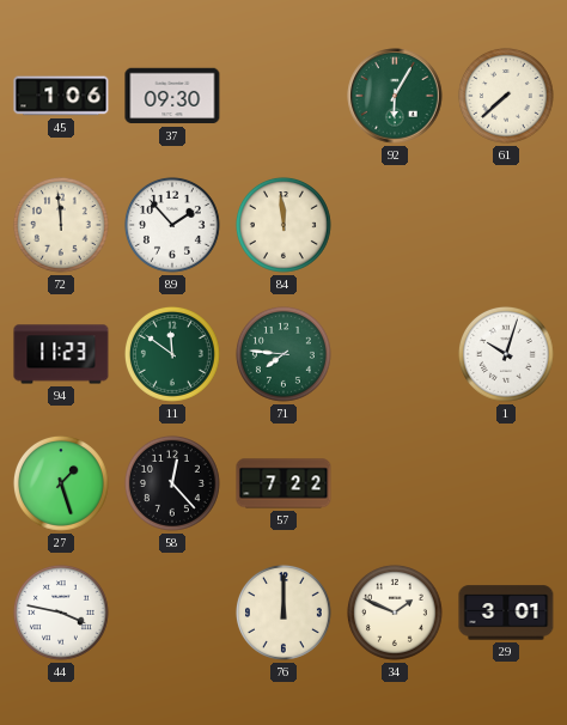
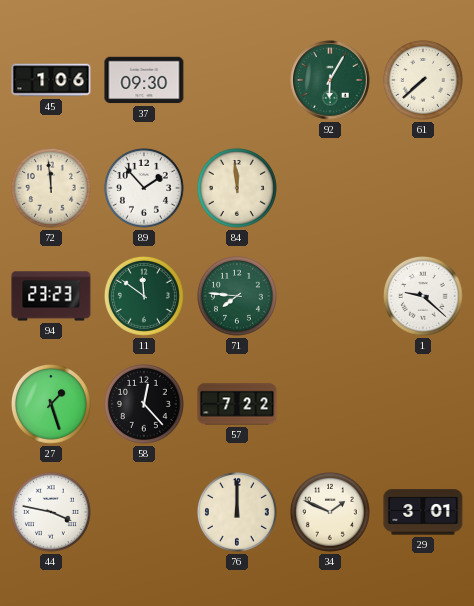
94: 11:23 -> 23:23 (51, 296)
1: 10:03 -> 9:22 (423, 296)
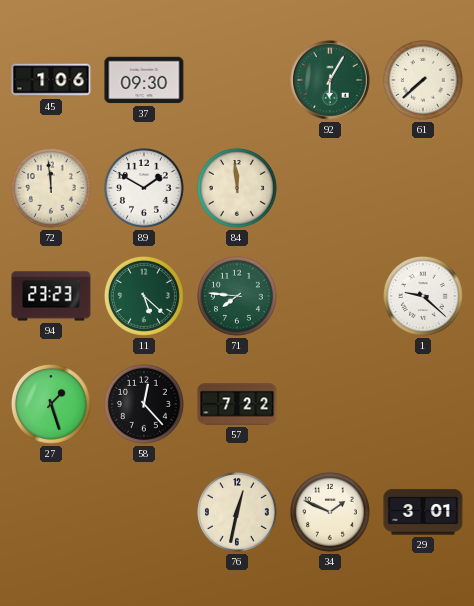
89: 1:53 -> 1:50 (144, 188)
11: 11:51 -> 5:22 (144, 296)
44: 3:47 -> none (51, 512)
76: 12:00 -> 12:32 (237, 512)
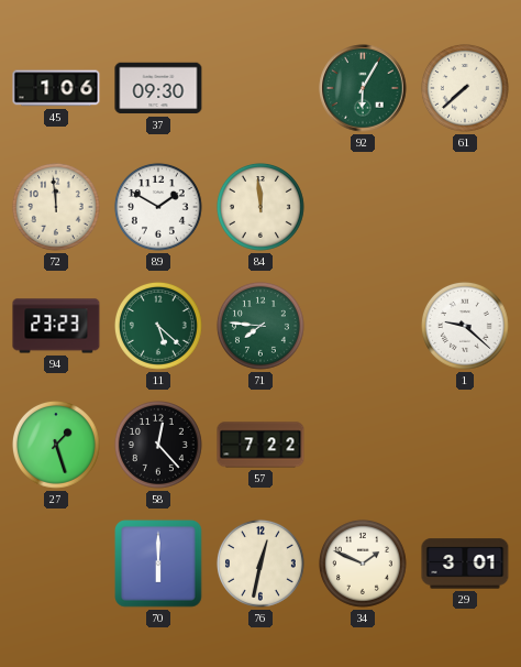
70: none -> 6:00 (158, 564)
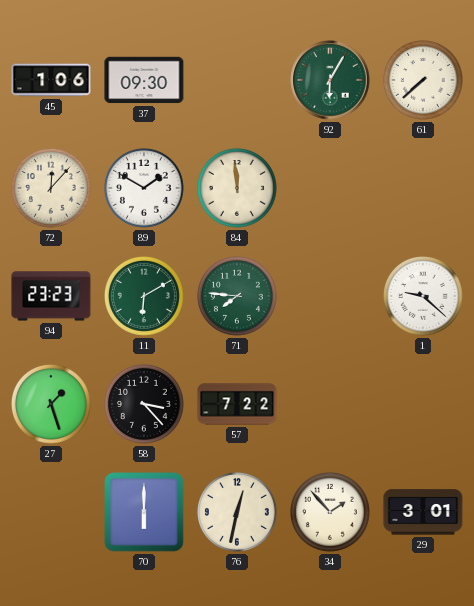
72: 11:59 -> 12:07 (51, 188)
11: 5:22 -> 6:10 (144, 296)
58: 12:23 -> 3:23 (144, 404)
34: 1:49 -> 1:53 (330, 512)
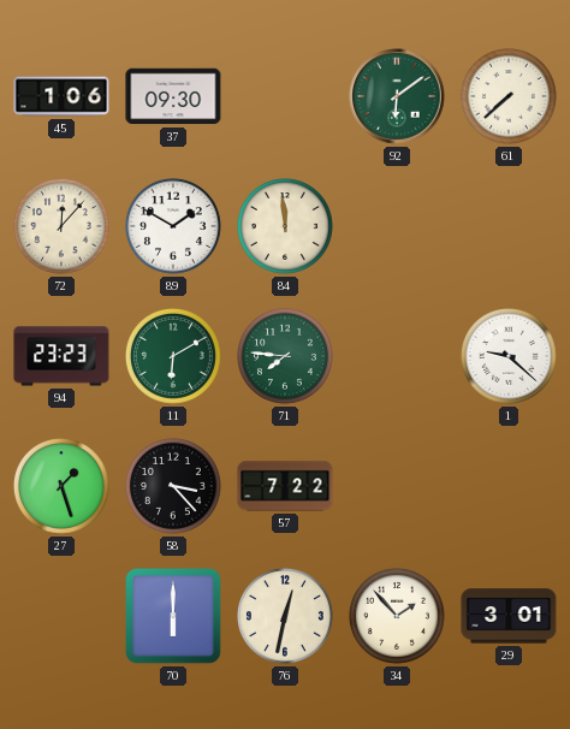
92: 6:05 -> 6:09 (397, 96)
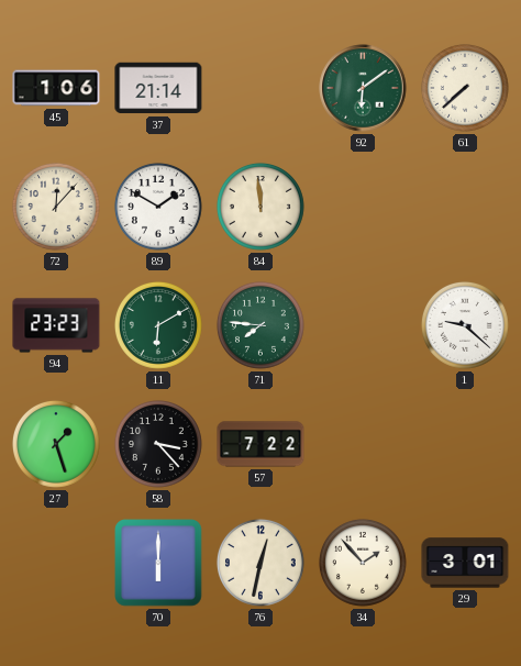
37: 09:30 -> 21:14 (158, 88)
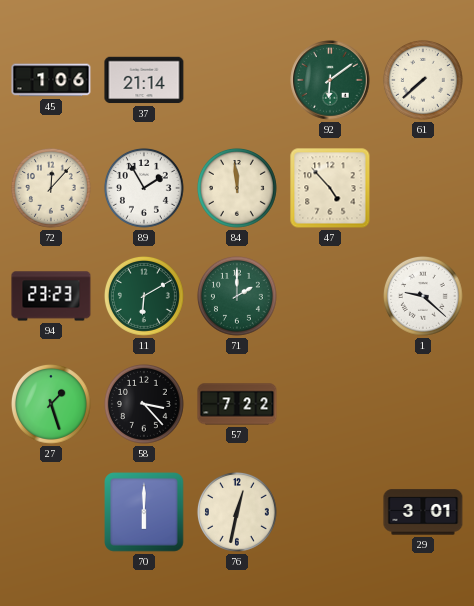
89: 1:50 -> 1:55 (144, 188)
47: none -> 4:53 (330, 188)
71: 7:46 -> 2:00 (237, 296)
34: 1:53 -> none (363, 563)
